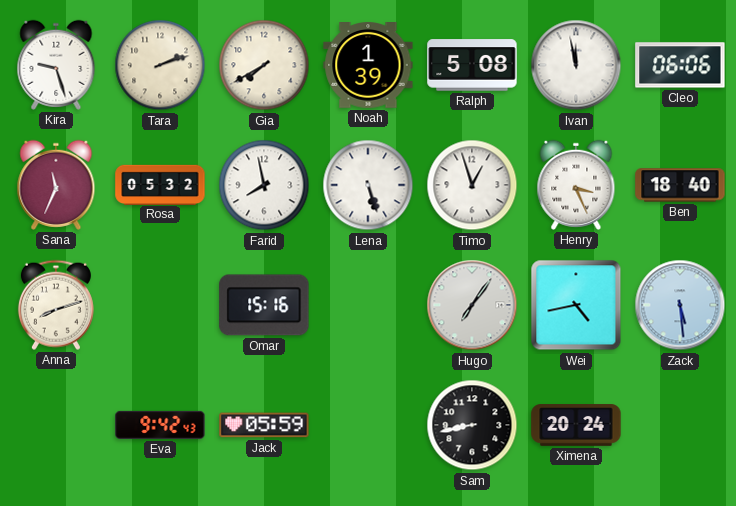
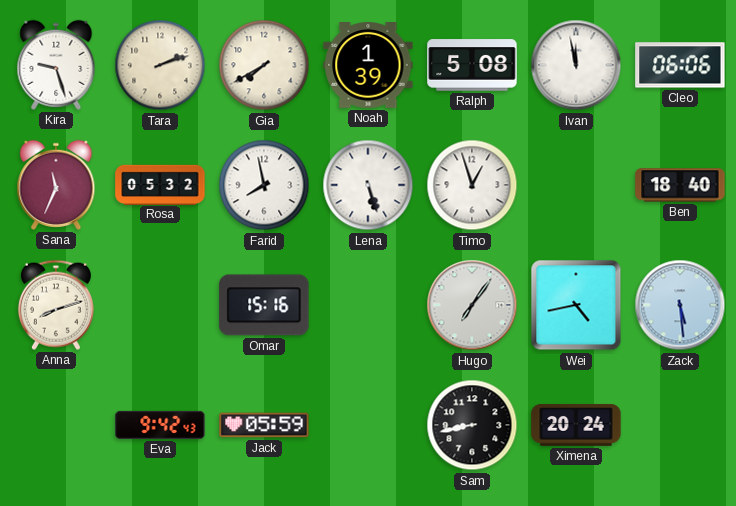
Henry: 3:26 -> none (576, 185)
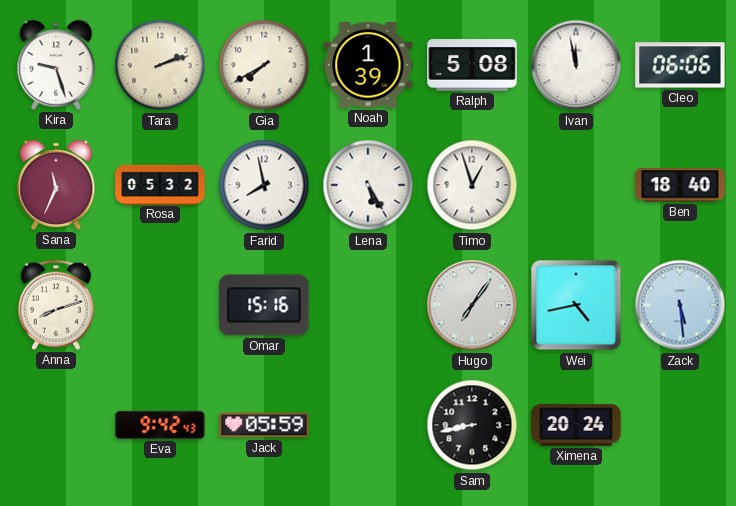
Lena: 5:27 -> 5:25 (368, 185)
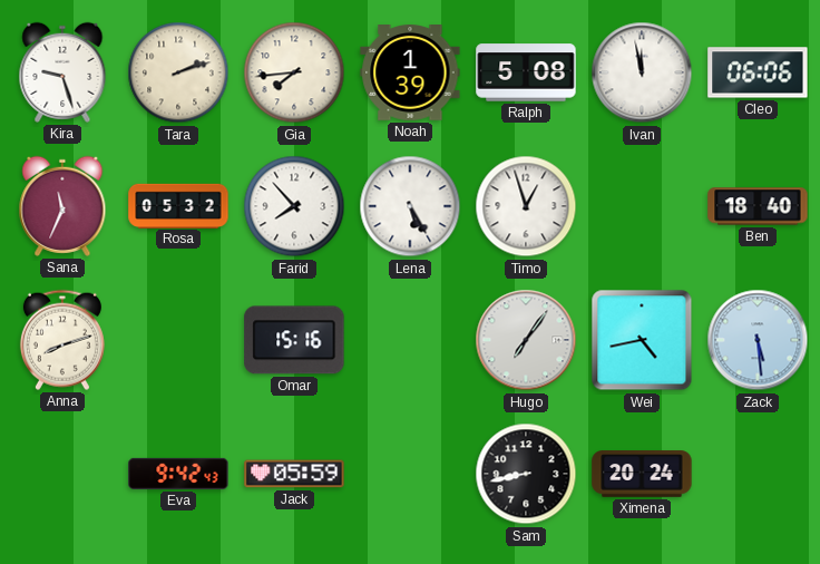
Gia: 7:40 -> 7:44 (294, 72)
Farid: 7:58 -> 7:53 (294, 206)
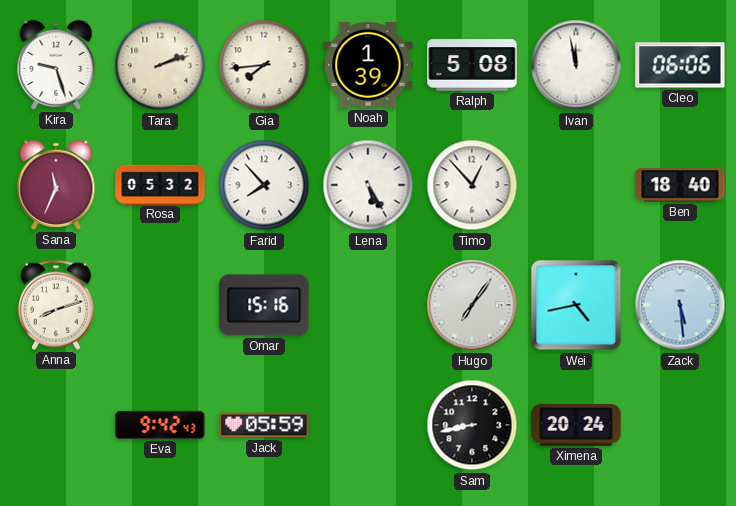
Timo: 12:57 -> 12:53 (472, 185)
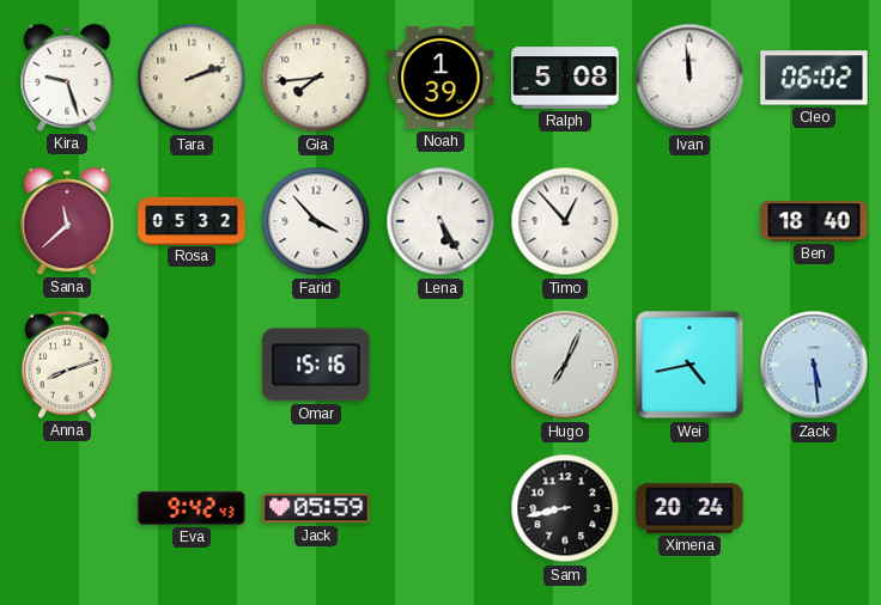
Ivan: 11:58 -> 11:59 (689, 78)
Cleo: 06:06 -> 06:02 (814, 78)
Sana: 11:34 -> 11:38 (67, 221)
Farid: 7:53 -> 3:53 (316, 221)
Hugo: 7:06 -> 7:04 (565, 365)
